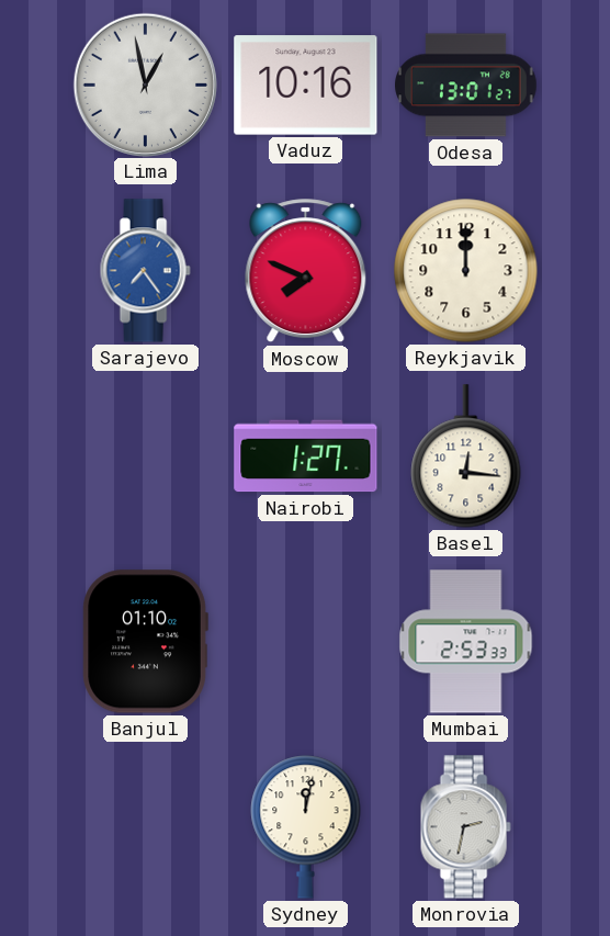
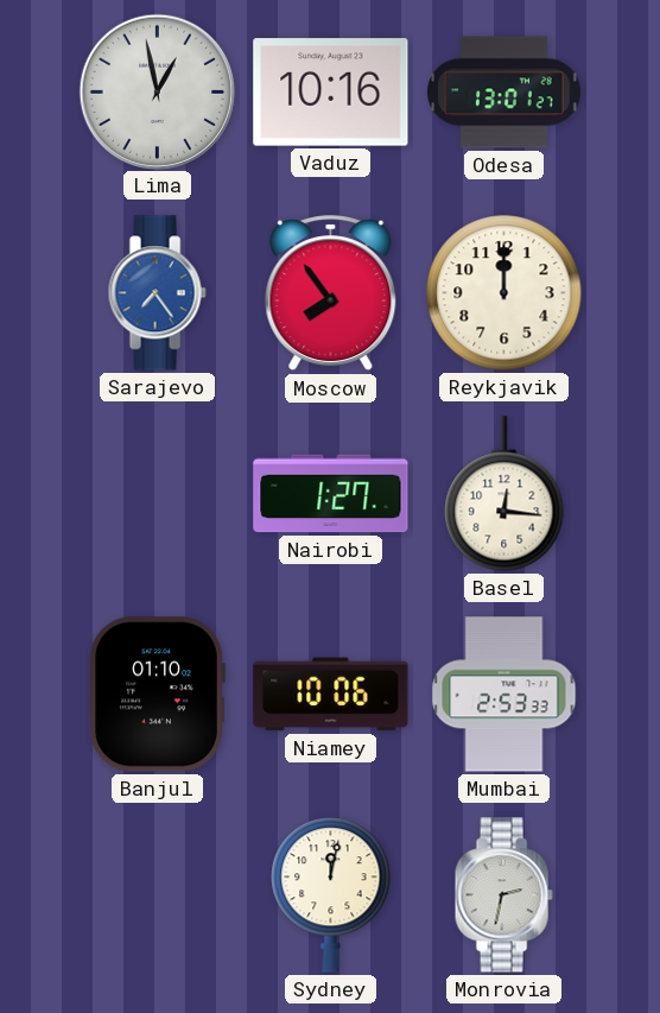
Moscow: 7:49 -> 7:54 (331, 293)
Niamey: none -> 10:06 (331, 695)
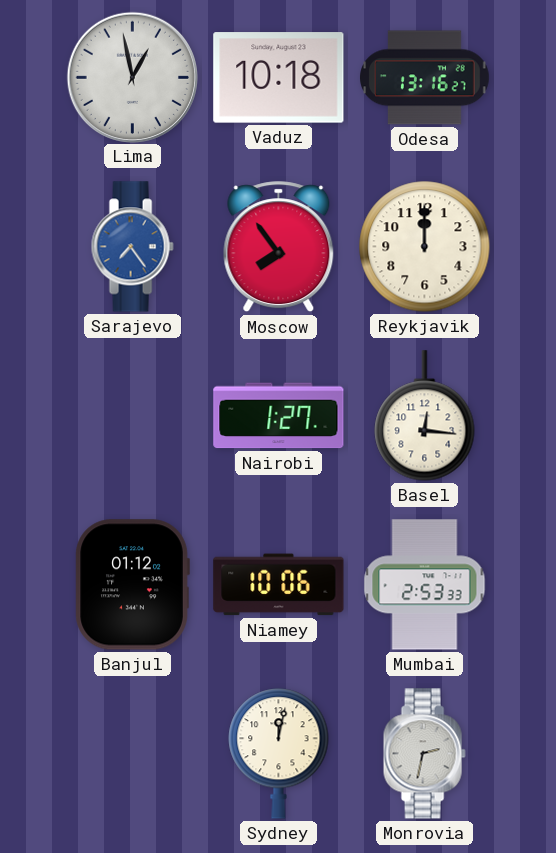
Vaduz: 10:16 -> 10:18 (279, 78)
Odesa: 13:01 -> 13:16 (425, 78)
Banjul: 01:10 -> 01:12 (132, 585)
